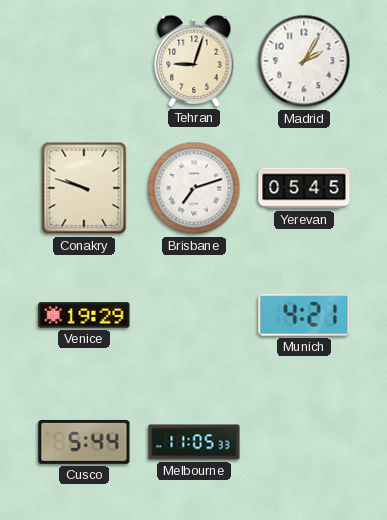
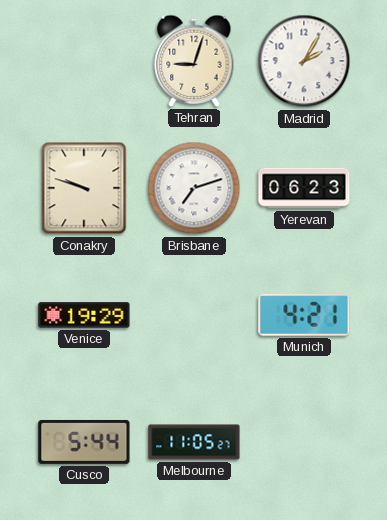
Yerevan: 05:45 -> 06:23 (304, 188)
Melbourne: 11:05:33 -> 11:05:27 (194, 442)
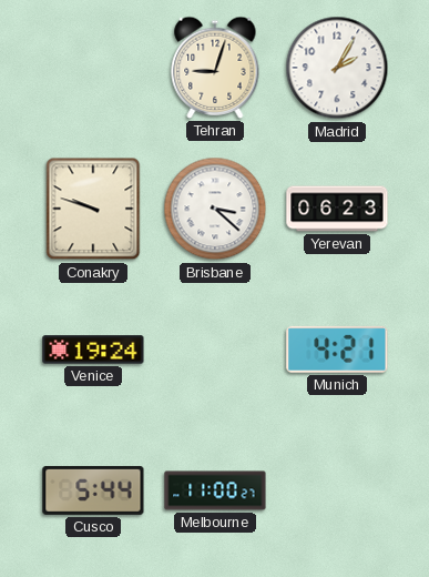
Brisbane: 7:12 -> 3:22 (215, 209)
Venice: 19:29 -> 19:24 (93, 350)
Melbourne: 11:05 -> 11:00 (215, 490)
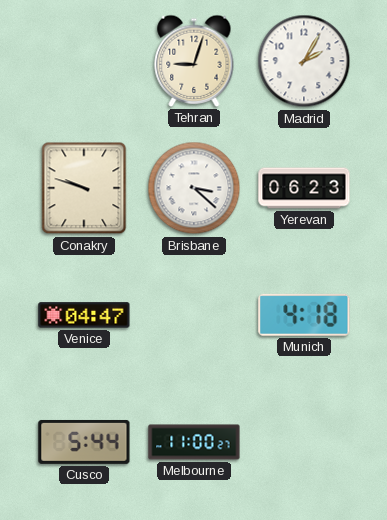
Venice: 19:24 -> 04:47 (84, 315)
Munich: 4:21 -> 4:18 (304, 315)
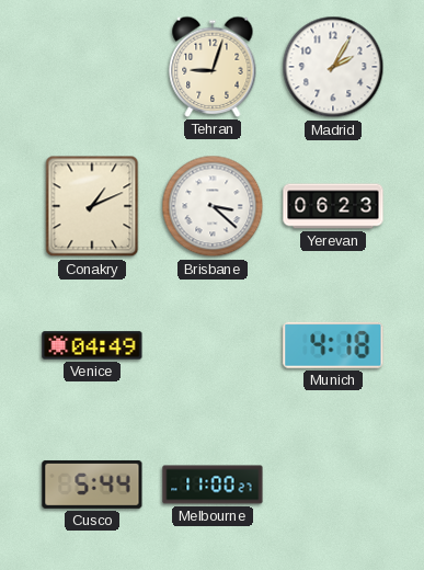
Conakry: 9:48 -> 1:11 (92, 206)
Venice: 04:47 -> 04:49 (92, 345)
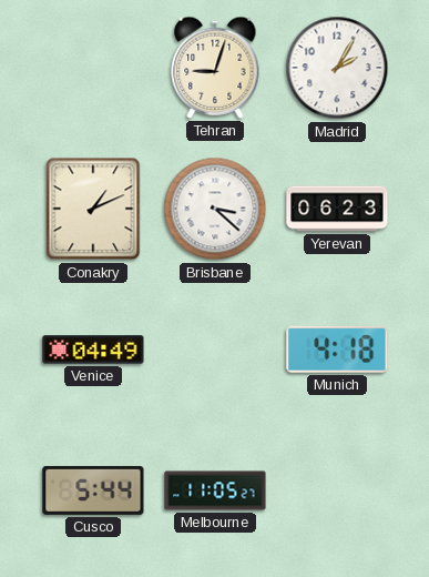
Melbourne: 11:00 -> 11:05 (215, 490)
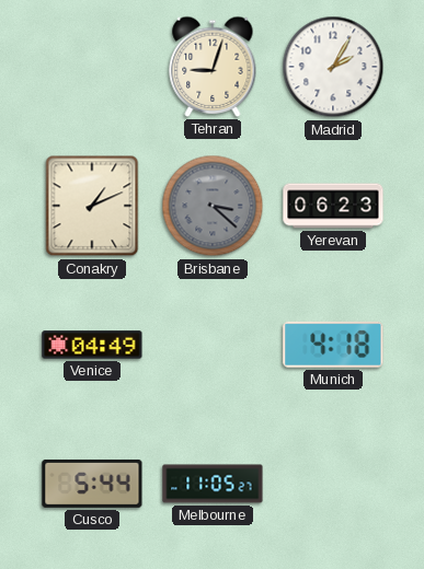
Brisbane dial: white -> grey (213, 206)
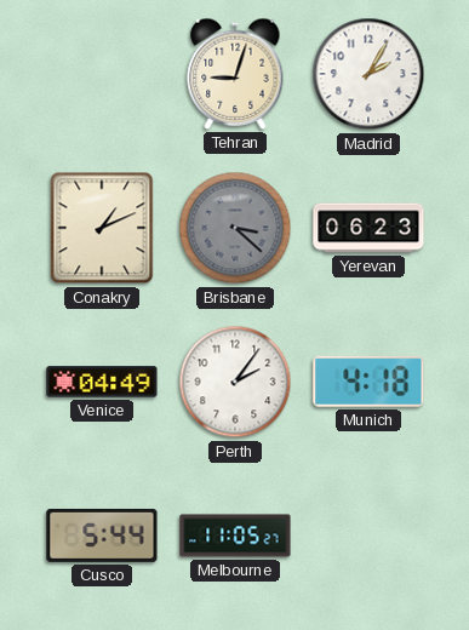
Perth: none -> 2:06 (235, 382)
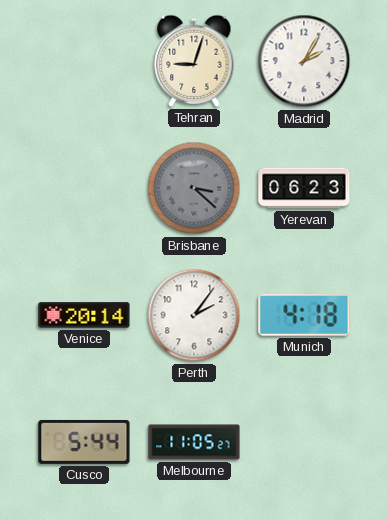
Conakry: 1:11 -> none (102, 228)
Venice: 04:49 -> 20:14 (84, 315)
